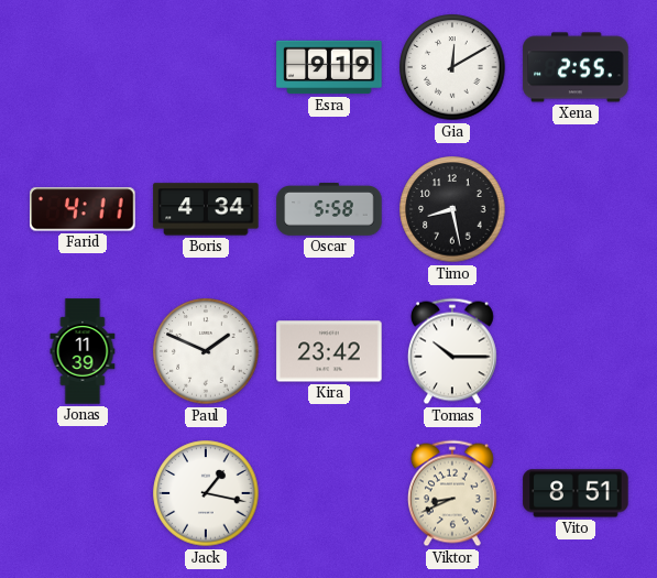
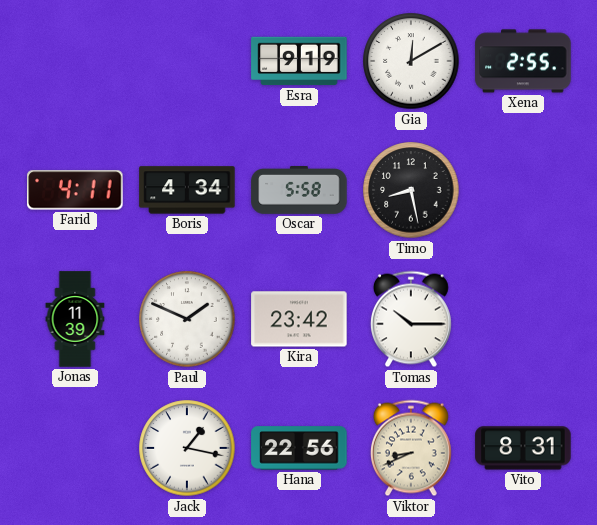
Hana: none -> 22:56 (299, 448)
Vito: 8:51 -> 8:31 (523, 448)
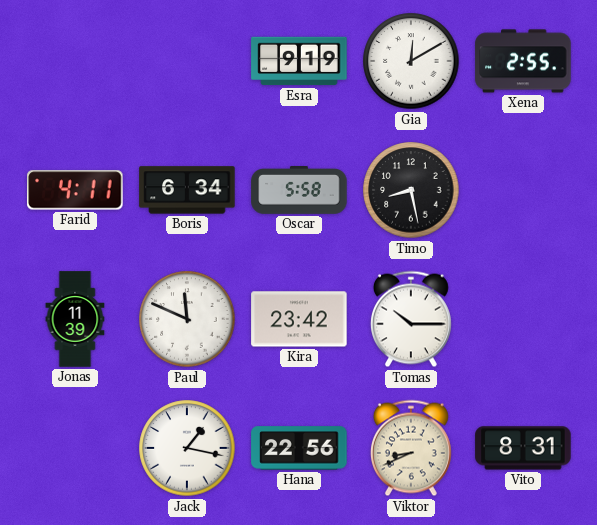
Boris: 4:34 -> 6:34 (187, 190)
Paul: 1:49 -> 11:49 (187, 319)
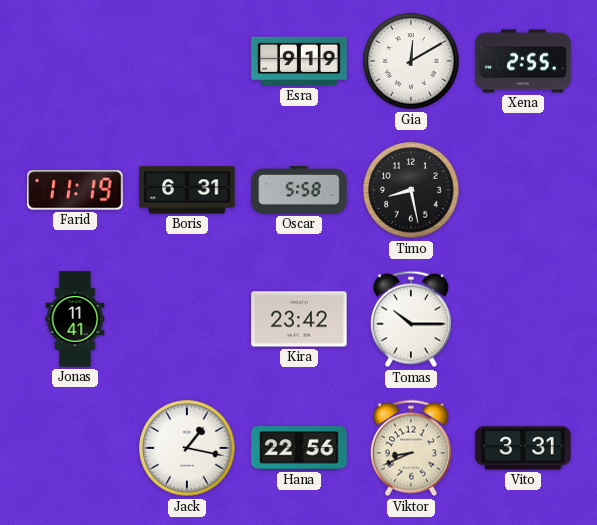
Farid: 4:11 -> 11:19 (75, 190)
Boris: 6:34 -> 6:31 (187, 190)
Jonas: 11:39 -> 11:41 (75, 319)
Paul: 11:49 -> none (187, 319)
Vito: 8:31 -> 3:31 (523, 448)
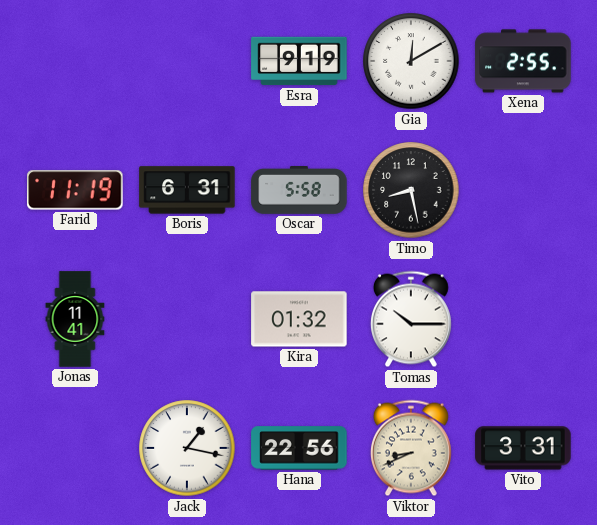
Kira: 23:42 -> 01:32 (299, 319)
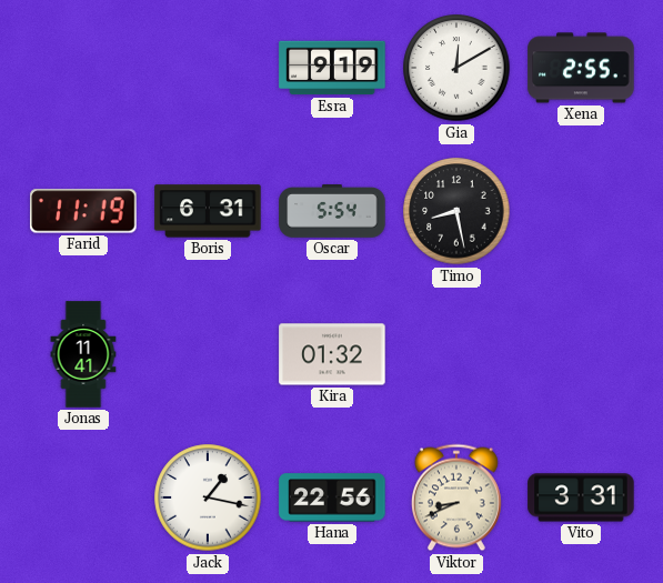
Oscar: 5:58 -> 5:54 (332, 212)
Tomas: 10:15 -> none (411, 319)
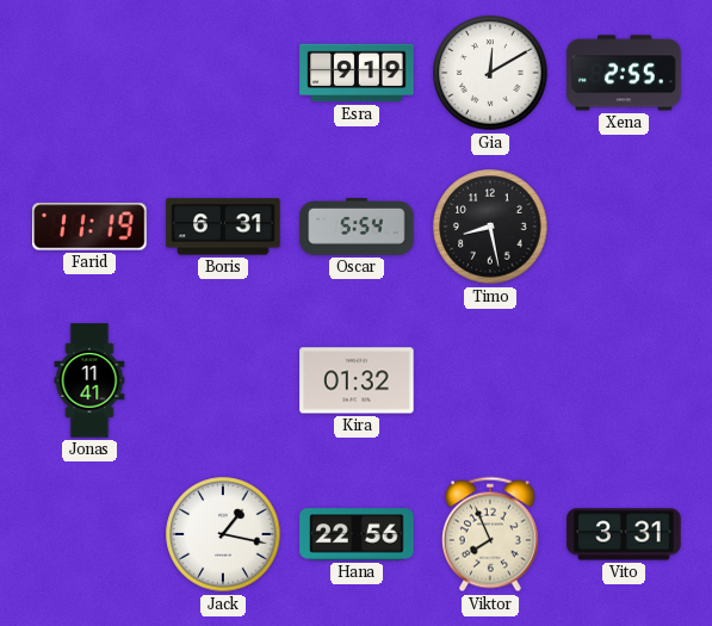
Viktor: 8:41 -> 7:56 (490, 534)
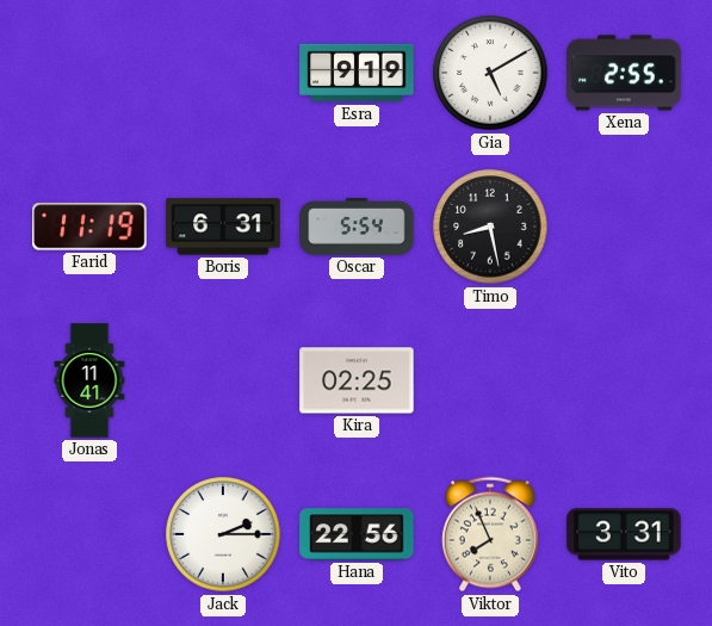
Gia: 12:10 -> 5:10 (490, 73)
Kira: 01:32 -> 02:25 (357, 380)
Jack: 1:17 -> 2:15 (223, 534)
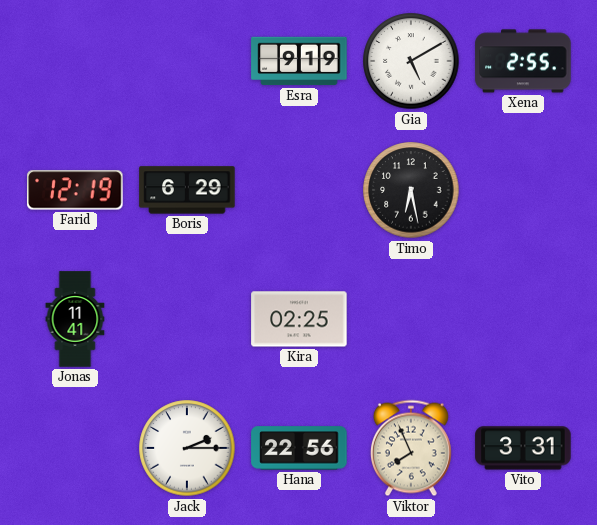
Farid: 11:19 -> 12:19 (75, 190)
Boris: 6:31 -> 6:29 (187, 190)
Oscar: 5:54 -> none (357, 228)
Timo: 8:28 -> 6:28 (411, 190)
